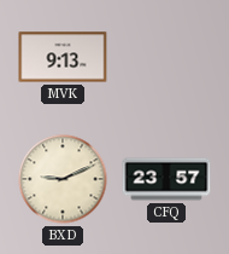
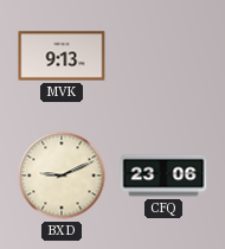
CFQ: 23:57 -> 23:06 (163, 175)
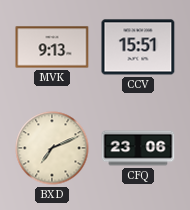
CCV: none -> 15:51 (138, 47)
BXD: 9:11 -> 7:11 (52, 148)
